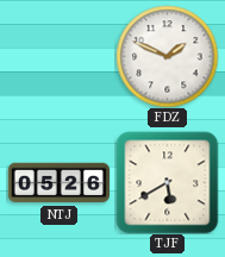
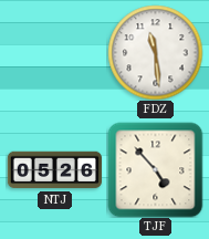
FDZ: 1:49 -> 11:29 (155, 52)
TJF: 5:40 -> 4:53 (155, 169)
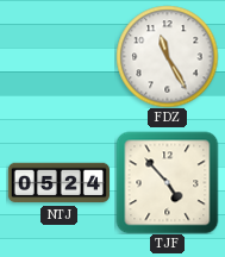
FDZ: 11:29 -> 11:25 (167, 56)
NTJ: 05:26 -> 05:24 (58, 183)
